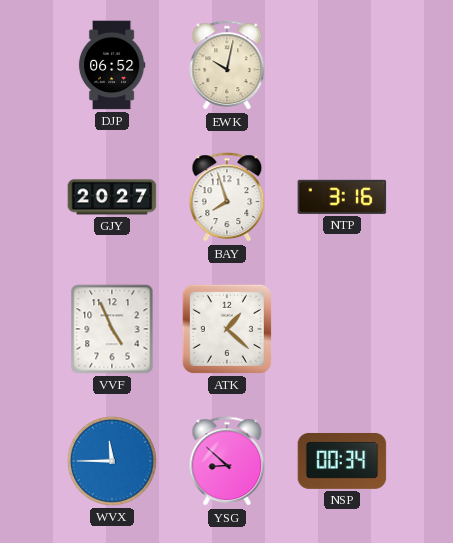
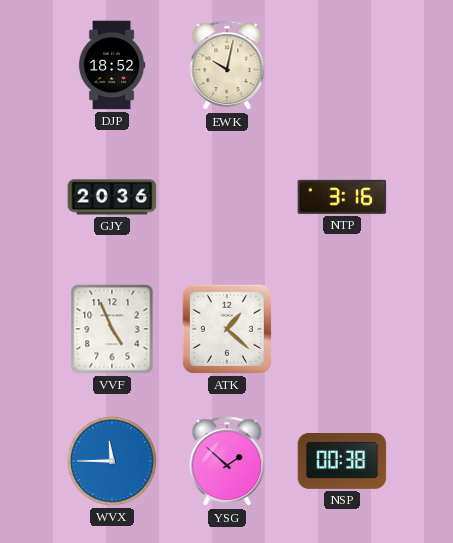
DJP: 06:52 -> 18:52 (112, 65)
GJY: 20:27 -> 20:36 (112, 197)
BAY: 7:57 -> none (227, 198)
YSG: 8:52 -> 1:52 (227, 462)
NSP: 00:34 -> 00:38 (342, 461)
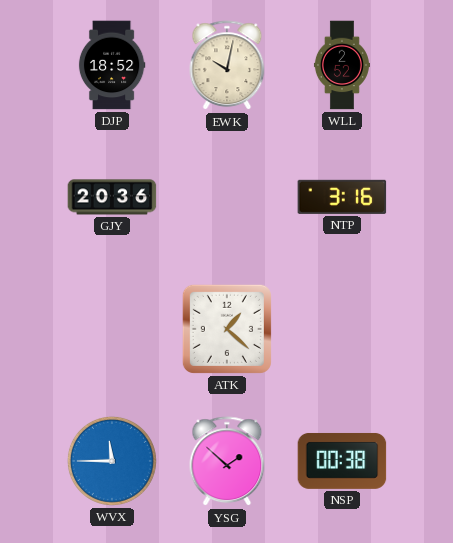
WLL: none -> 2:52 (342, 65)
VVF: 4:56 -> none (112, 329)
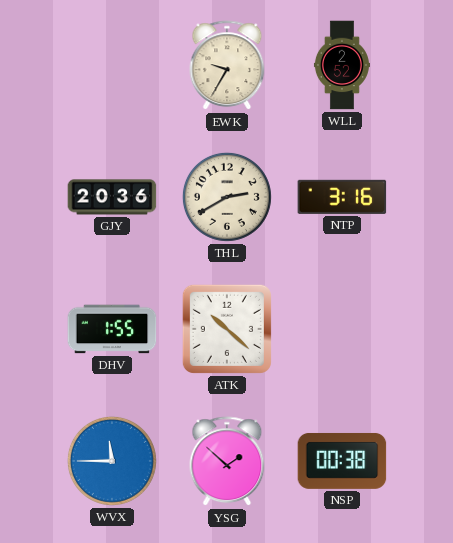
DJP: 18:52 -> none (112, 65)
EWK: 10:02 -> 9:35 (227, 66)
THL: none -> 2:40 (227, 197)
DHV: none -> 1:55 (112, 329)
ATK: 1:22 -> 10:22 (227, 329)
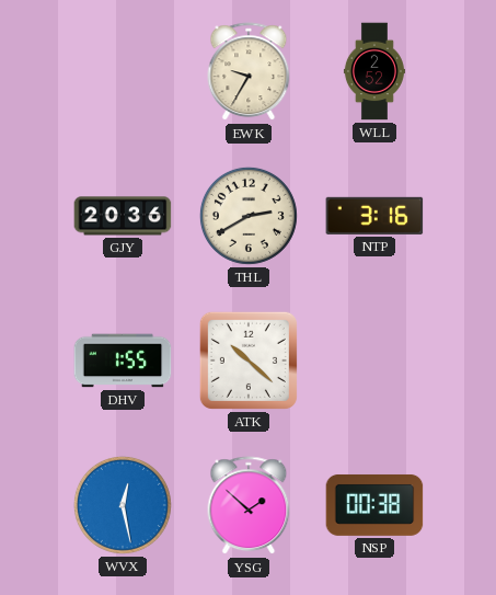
WVX: 11:45 -> 12:28 (123, 505)
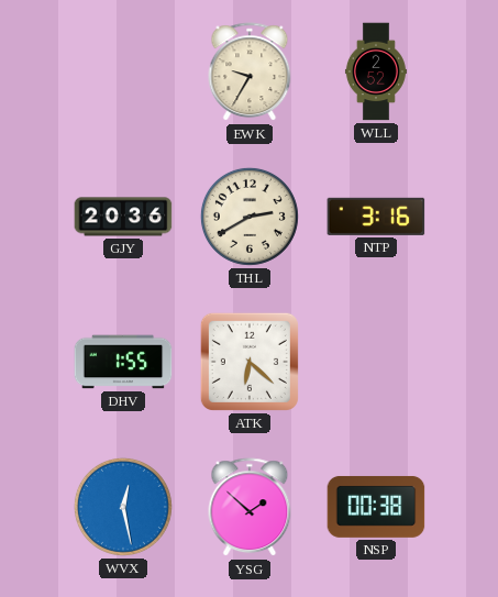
ATK: 10:22 -> 6:22 (250, 362)
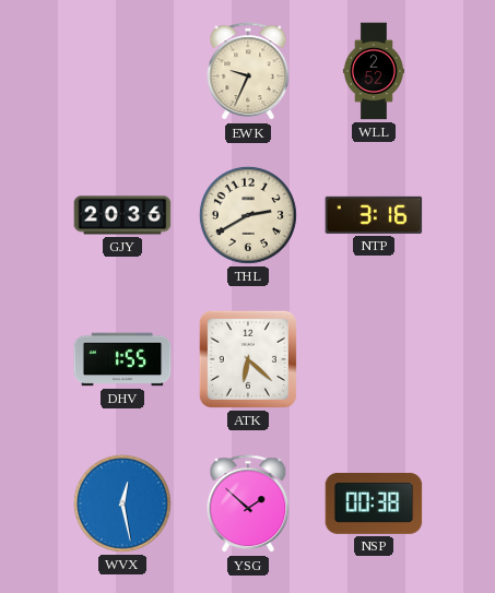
EWK: 9:35 -> 9:34 (248, 72)
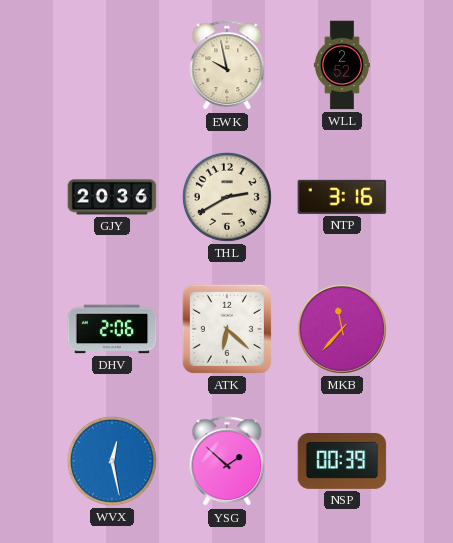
EWK: 9:34 -> 9:58 (227, 66)
DHV: 1:55 -> 2:06 (112, 329)
MKB: none -> 11:37 (342, 329)
NSP: 00:38 -> 00:39 (342, 461)
